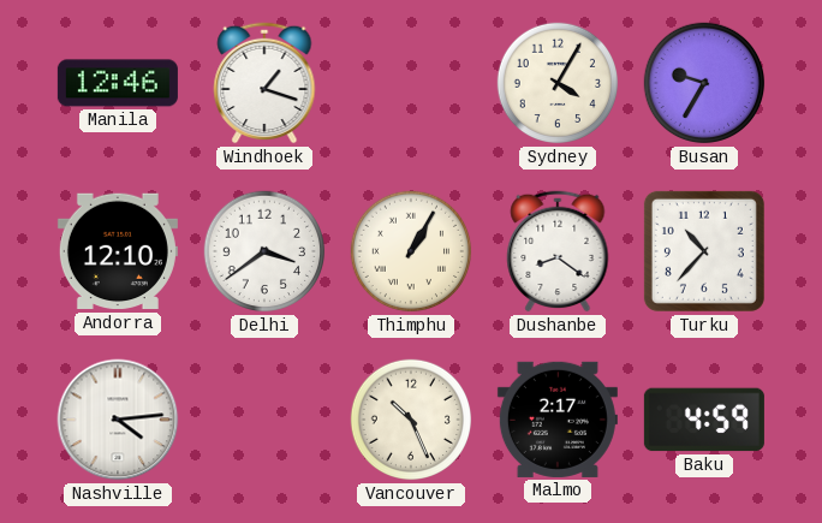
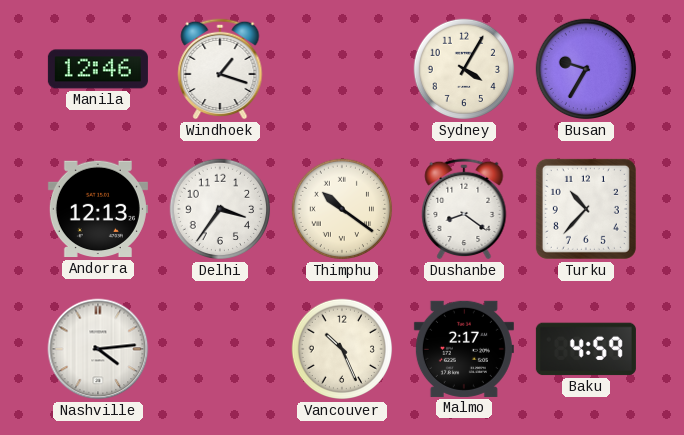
Andorra: 12:10 -> 12:13 (98, 209)
Delhi: 3:39 -> 3:36 (220, 209)
Thimphu: 1:05 -> 10:21 (342, 209)
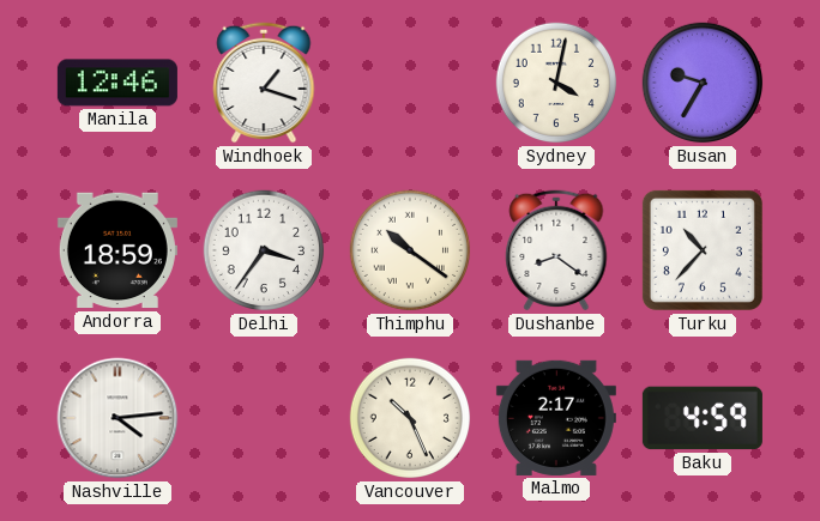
Sydney: 4:05 -> 4:02 (556, 83)
Andorra: 12:13 -> 18:59 (117, 250)
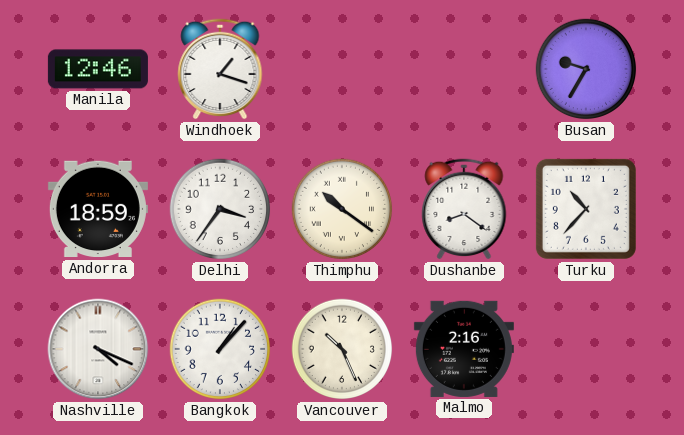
Sydney: 4:02 -> none (556, 83)
Nashville: 4:14 -> 4:19 (98, 349)
Bangkok: none -> 1:07 (220, 349)
Malmo: 2:17 -> 2:16 (464, 349)
Baku: 4:59 -> none (703, 418)
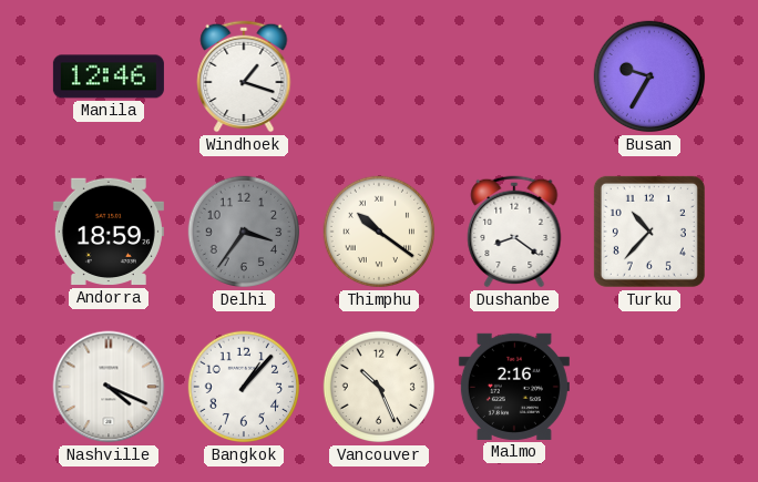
Delhi dial: white -> grey (244, 232)
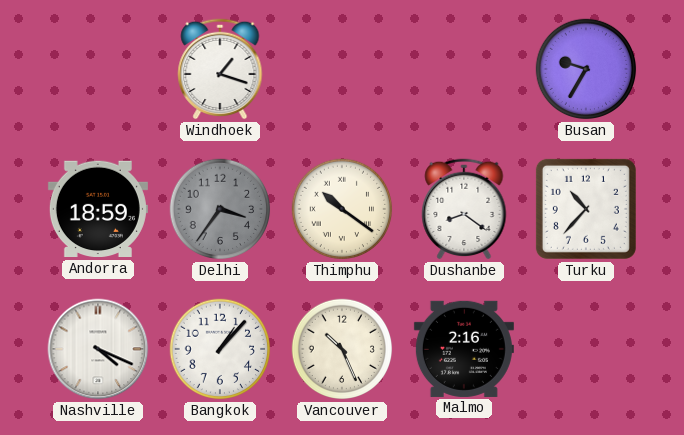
Manila: 12:46 -> none (109, 76)
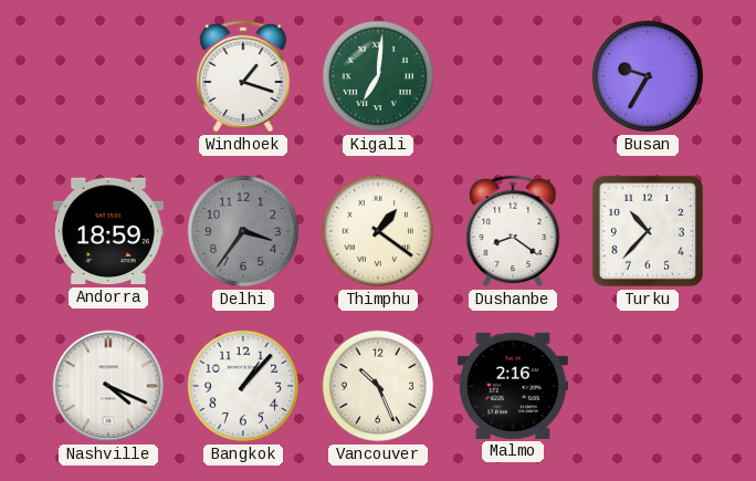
Kigali: none -> 7:01 (378, 76)
Thimphu: 10:21 -> 1:21 (378, 231)
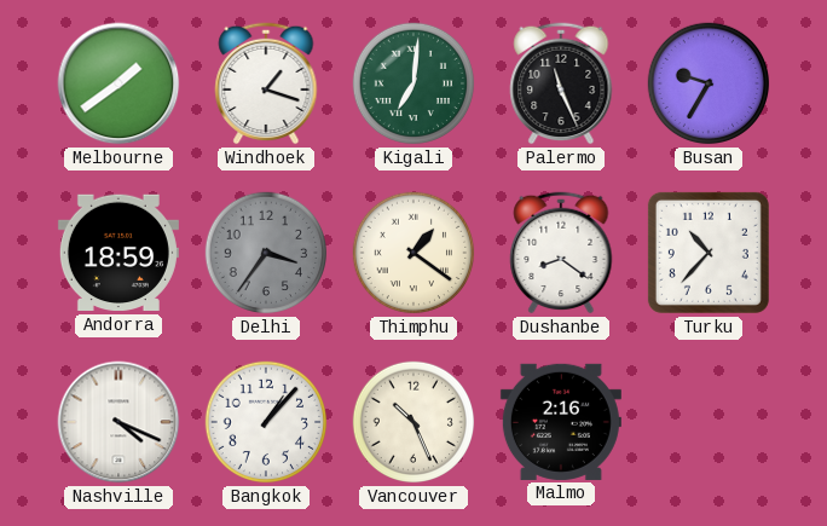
Melbourne: none -> 1:39 (118, 83)
Palermo: none -> 11:26 (561, 83)
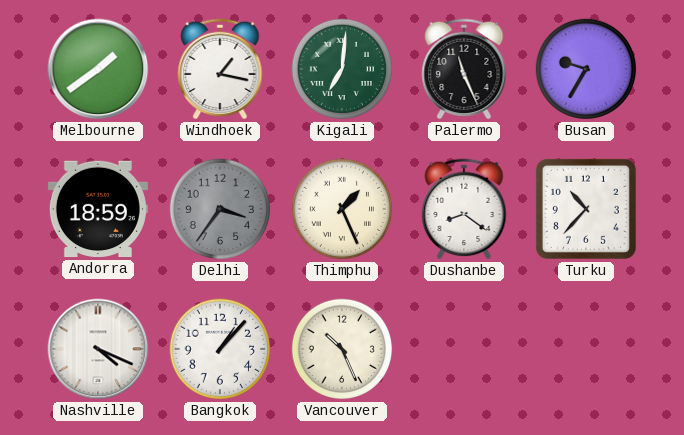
Windhoek: 1:18 -> 1:17 (220, 69)
Thimphu: 1:21 -> 1:26 (342, 209)
Malmo: 2:16 -> none (561, 422)
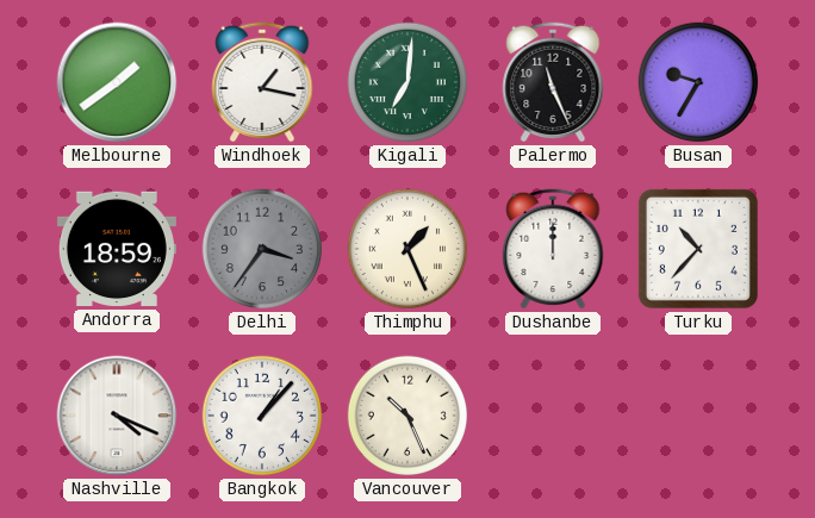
Dushanbe: 8:21 -> 12:00 (553, 249)
